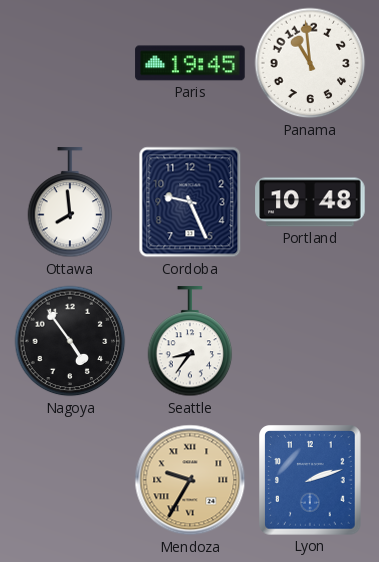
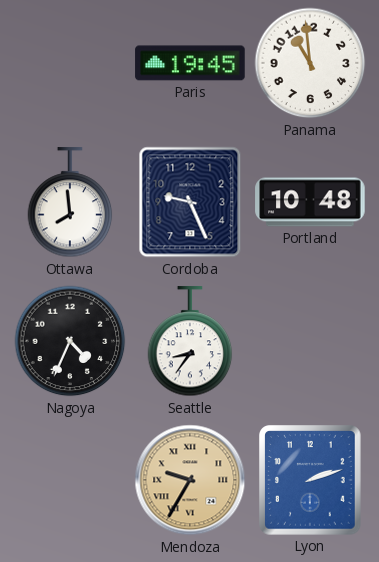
Nagoya: 4:54 -> 4:34 (70, 341)
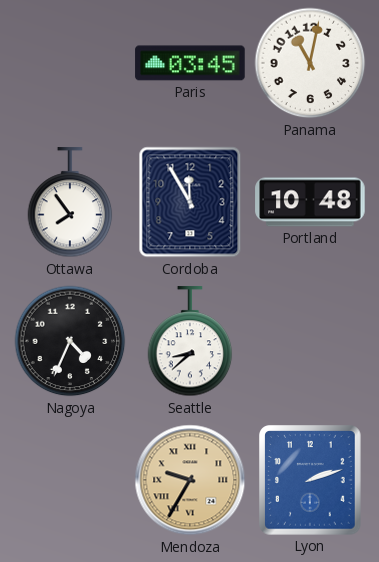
Paris: 19:45 -> 03:45 (190, 63)
Panama: 10:59 -> 11:02 (310, 63)
Ottawa: 7:59 -> 7:54 (70, 203)
Cordoba: 9:26 -> 11:55 (190, 202)
Seattle: 8:36 -> 8:38 (190, 342)
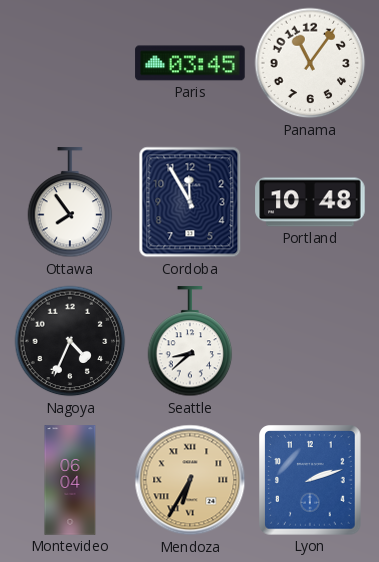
Panama: 11:02 -> 11:06 (310, 63)
Montevideo: none -> 06:04 (70, 480)
Mendoza: 9:35 -> 6:35 (190, 480)
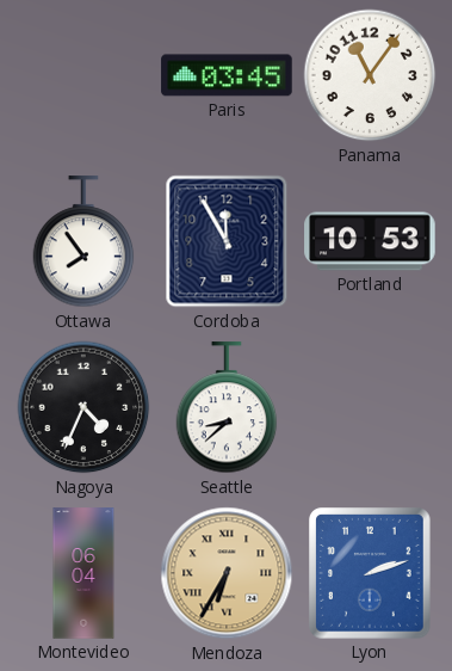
Portland: 10:48 -> 10:53 (370, 241)
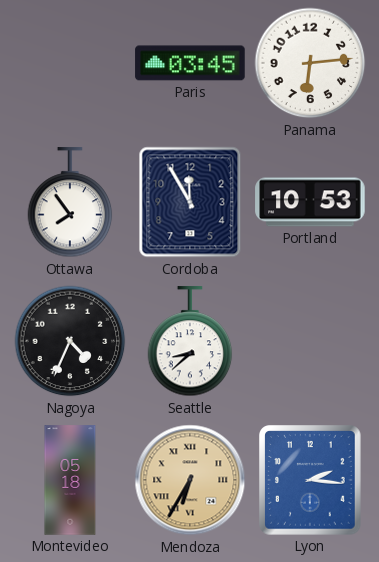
Panama: 11:06 -> 6:14 (310, 63)
Montevideo: 06:04 -> 05:18 (70, 480)
Lyon: 2:12 -> 2:16 (311, 480)
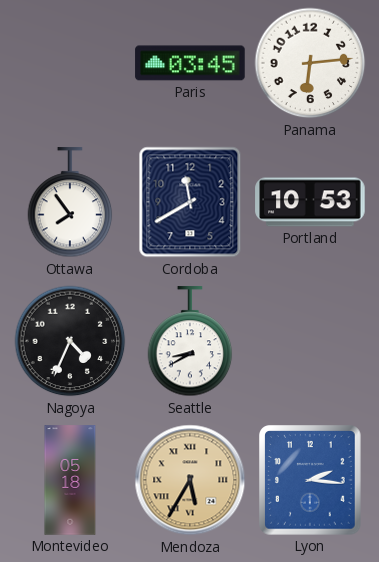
Cordoba: 11:55 -> 11:40 (190, 202)
Seattle: 8:38 -> 8:40 (190, 342)
Mendoza: 6:35 -> 5:35 (190, 480)
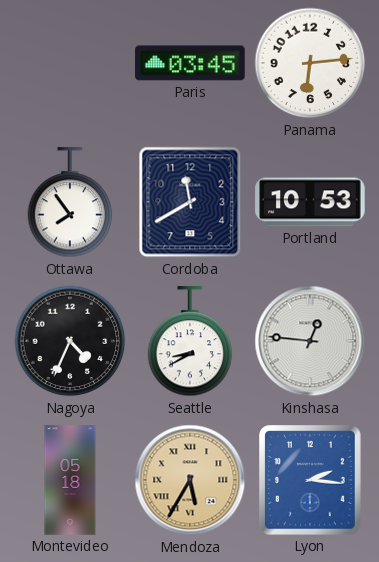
Kinshasa: none -> 12:46 (310, 341)
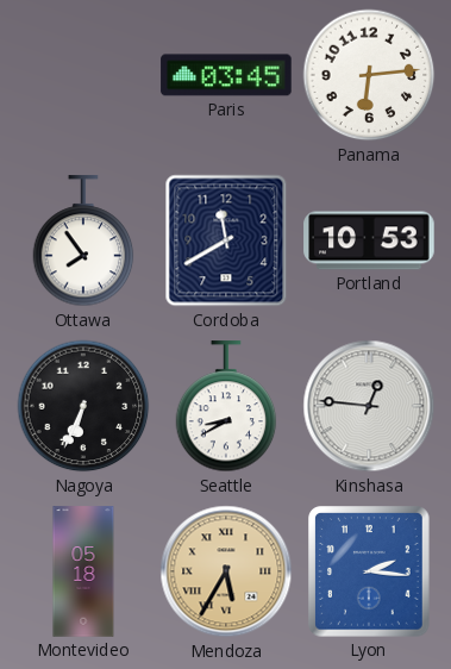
Nagoya: 4:34 -> 6:34 (83, 406)
